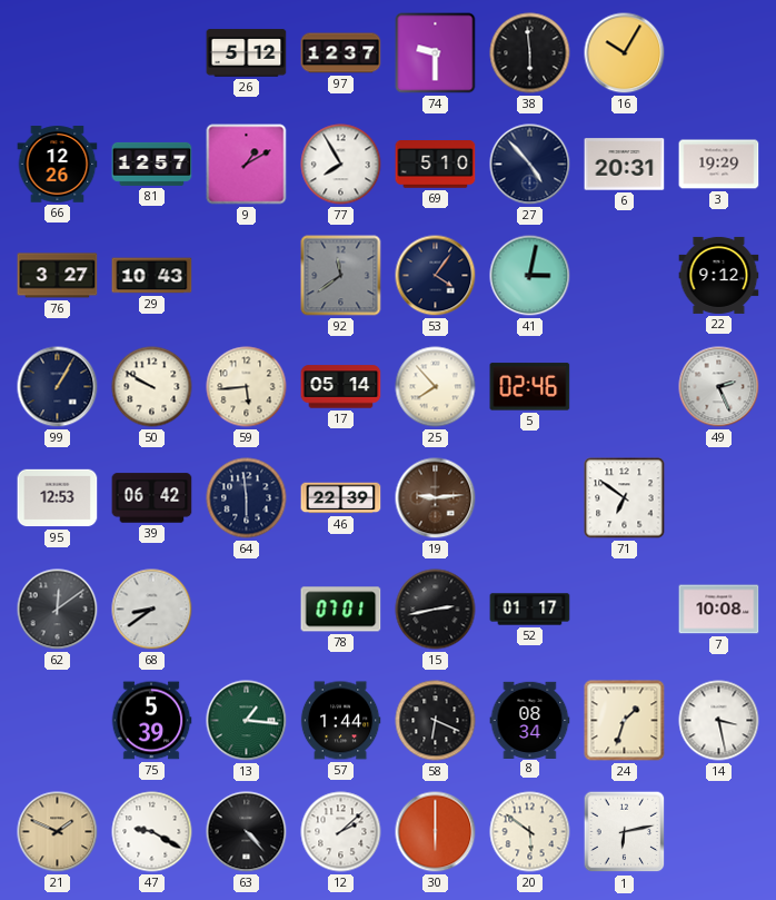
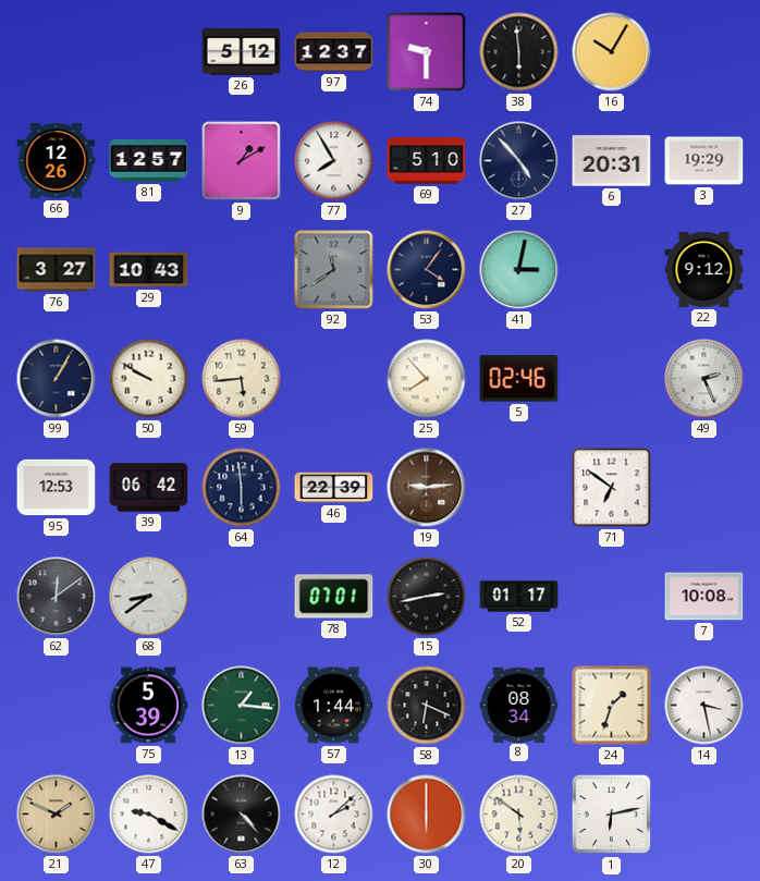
17: 05:14 -> none (341, 387)
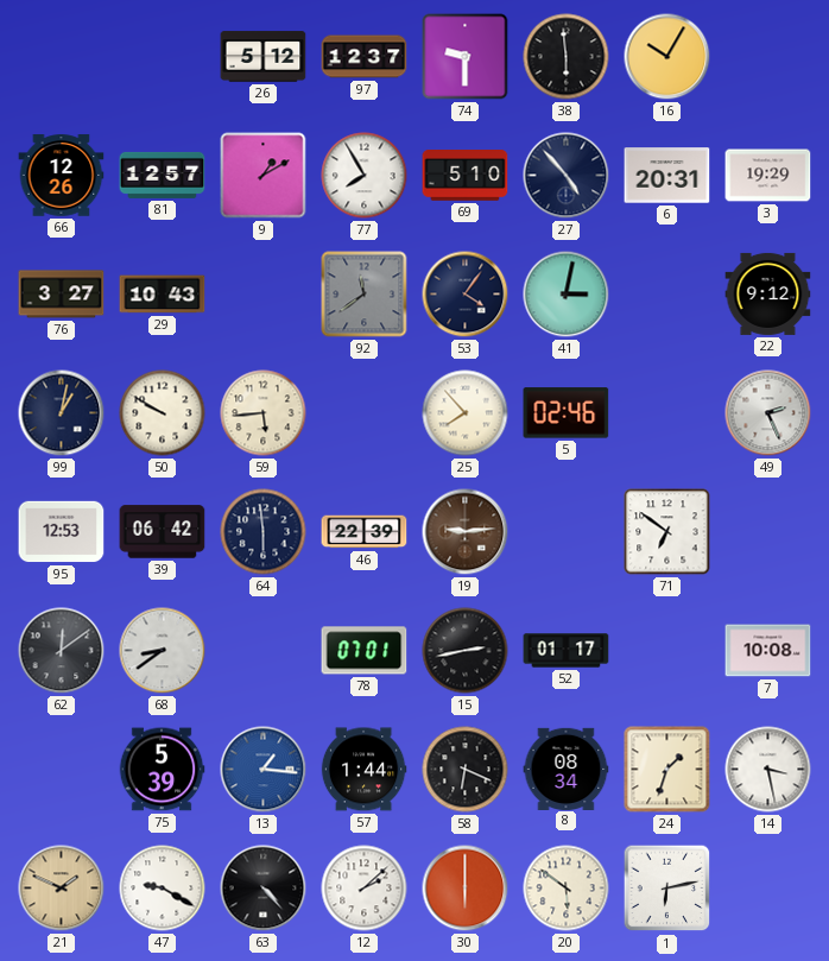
99: 1:05 -> 1:02 (62, 413)
13 dial: green -> blue (264, 770)
